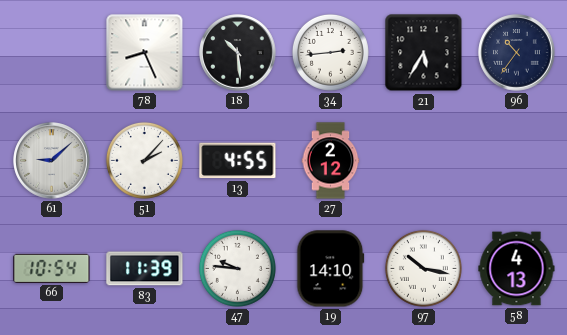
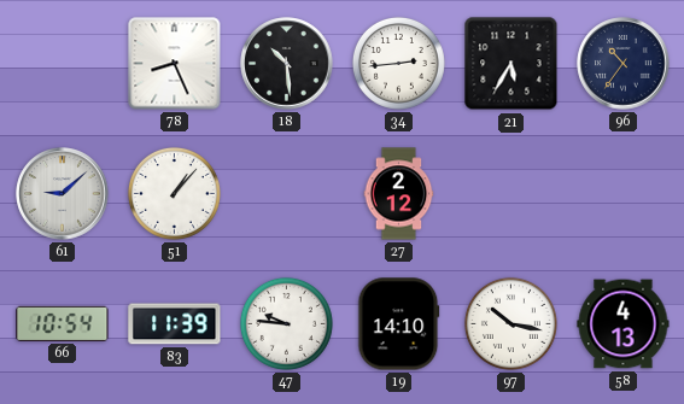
51: 2:07 -> 1:07 (174, 193)
13: 4:55 -> none (238, 161)
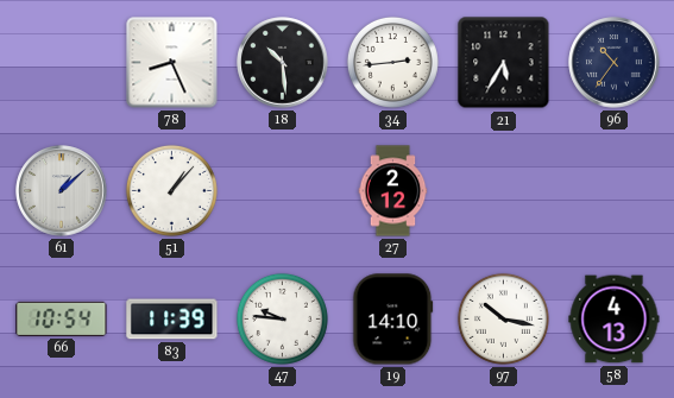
61: 9:08 -> 1:08 (62, 191)
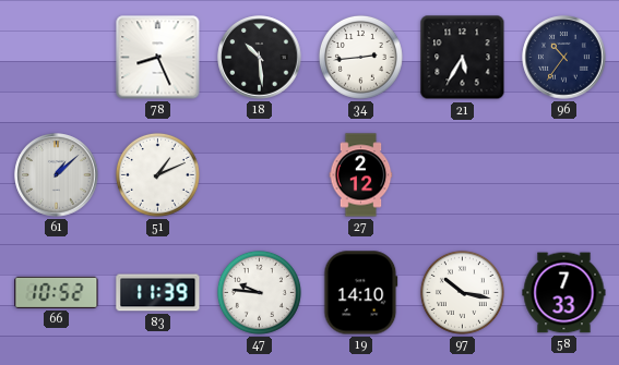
51: 1:07 -> 1:11 (157, 174)
66: 10:54 -> 10:52 (57, 292)
58: 4:13 -> 7:33 (564, 293)
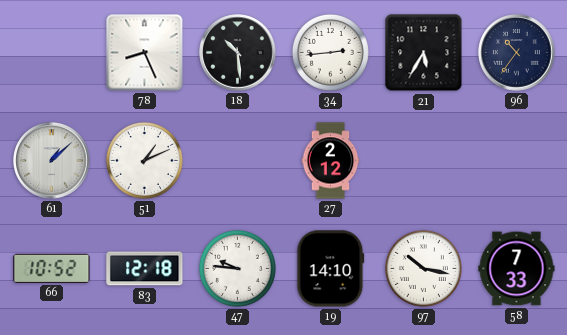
83: 11:39 -> 12:18 (145, 269)
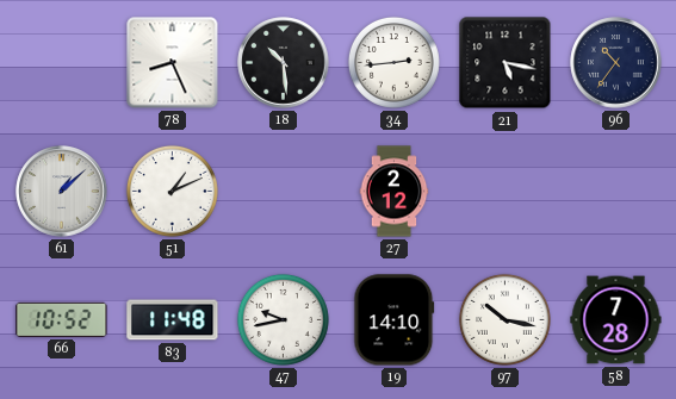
21: 5:35 -> 5:17 (506, 63)
83: 12:18 -> 11:48 (173, 320)
47: 9:46 -> 9:43 (283, 319)
58: 7:33 -> 7:28 (616, 320)
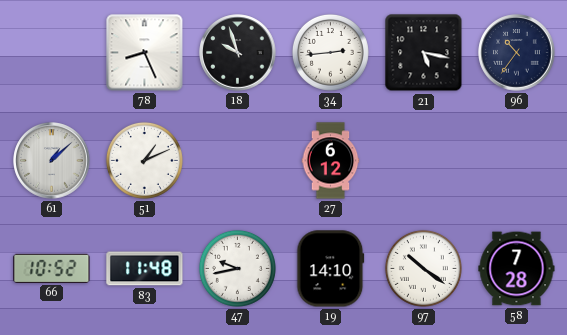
18: 10:29 -> 9:57 (238, 53)
27: 2:12 -> 6:12 (331, 161)
97: 10:17 -> 10:21 (423, 268)
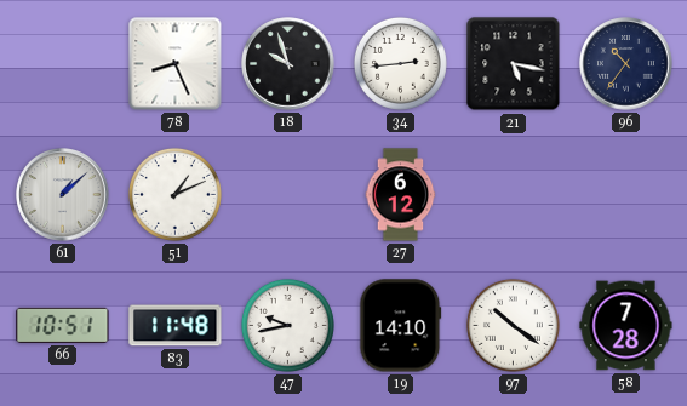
66: 10:52 -> 10:51 (63, 325)
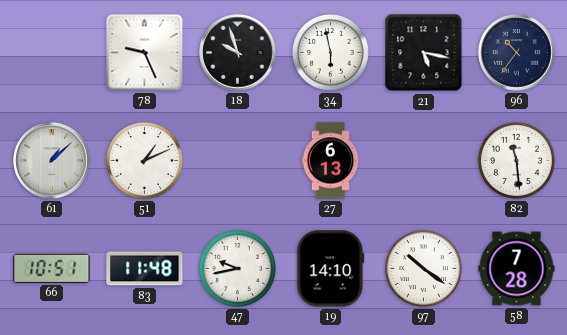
78: 8:26 -> 9:26 (145, 53)
34: 2:44 -> 5:58 (330, 52)
27: 6:12 -> 6:13 (331, 161)
82: none -> 11:29 (516, 160)
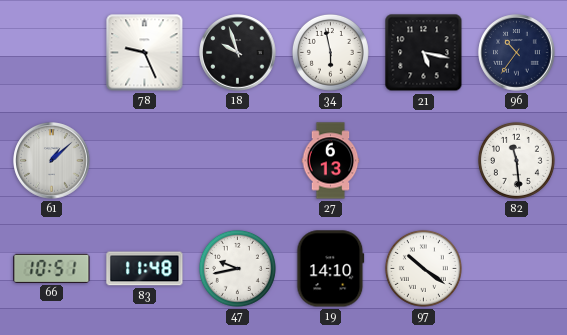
51: 1:11 -> none (144, 160)
58: 7:28 -> none (517, 269)
